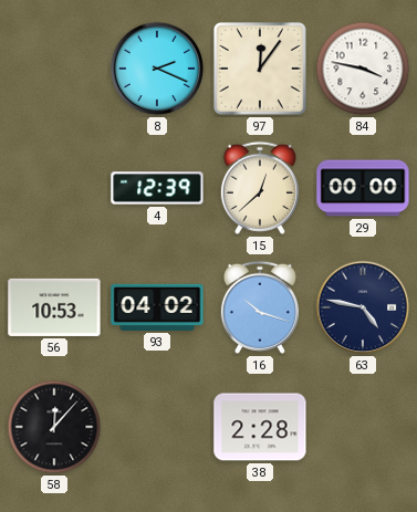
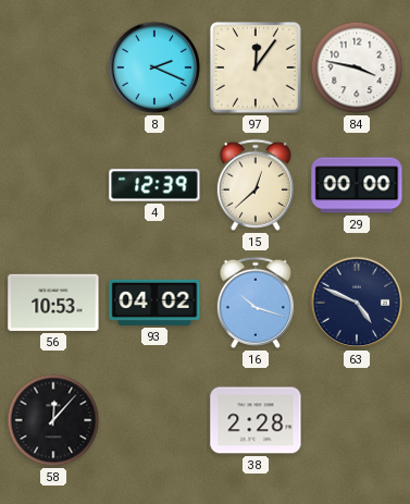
63: 4:47 -> 4:49 (357, 303)
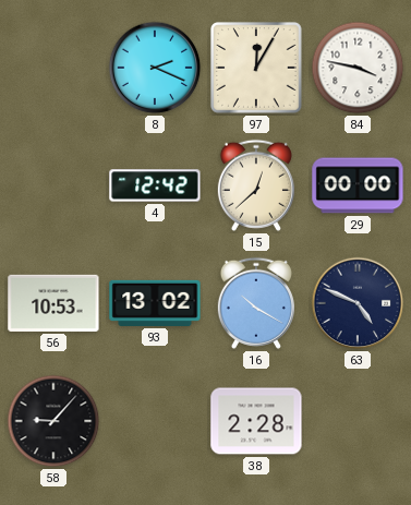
97: 12:06 -> 12:05 (257, 69)
4: 12:39 -> 12:42 (155, 185)
93: 04:02 -> 13:02 (155, 303)
16: 10:18 -> 10:20 (256, 303)
58: 12:07 -> 9:07 (53, 421)
